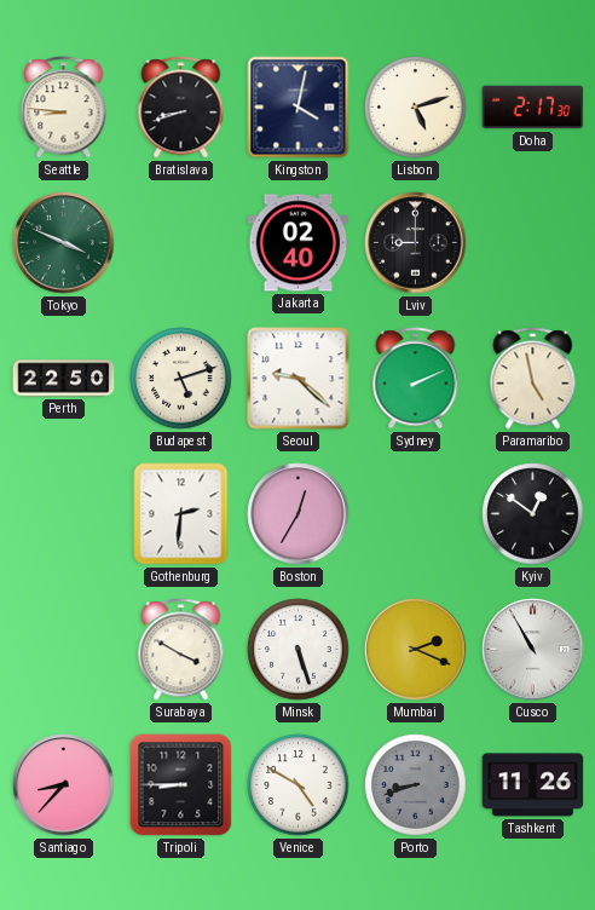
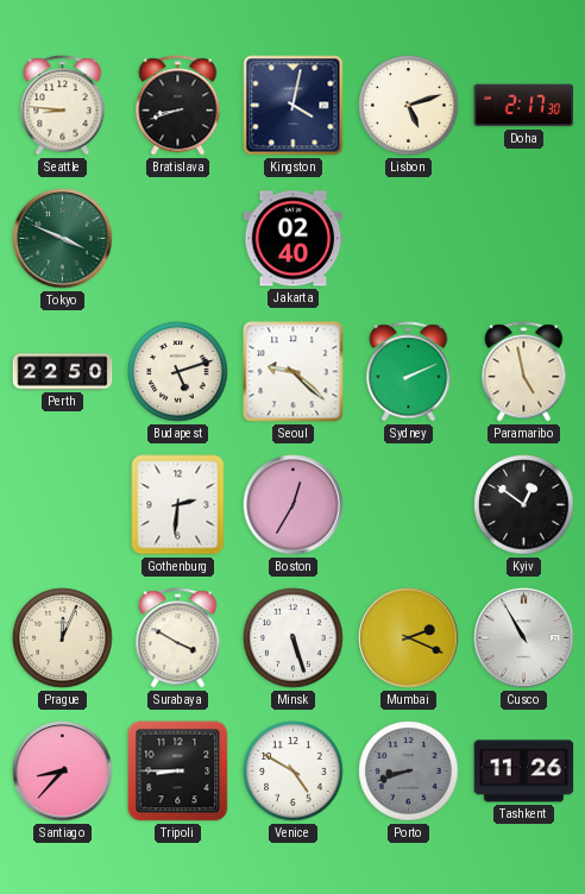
Lviv: 9:00 -> none (416, 243)
Prague: none -> 12:04 (63, 638)
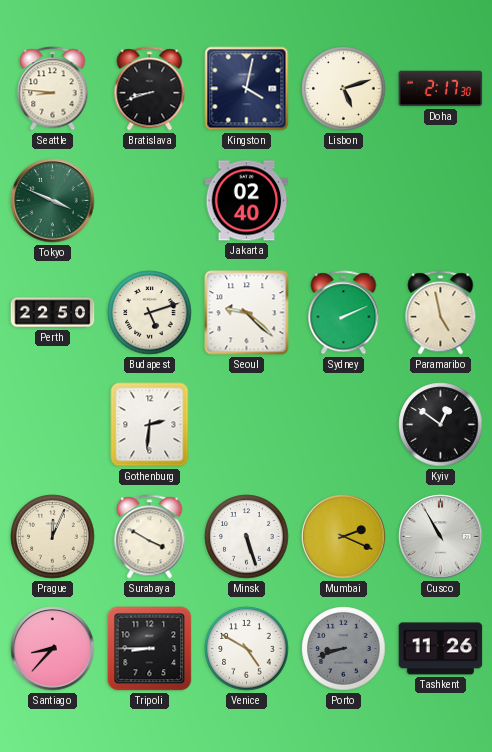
Boston: 12:35 -> none (294, 505)
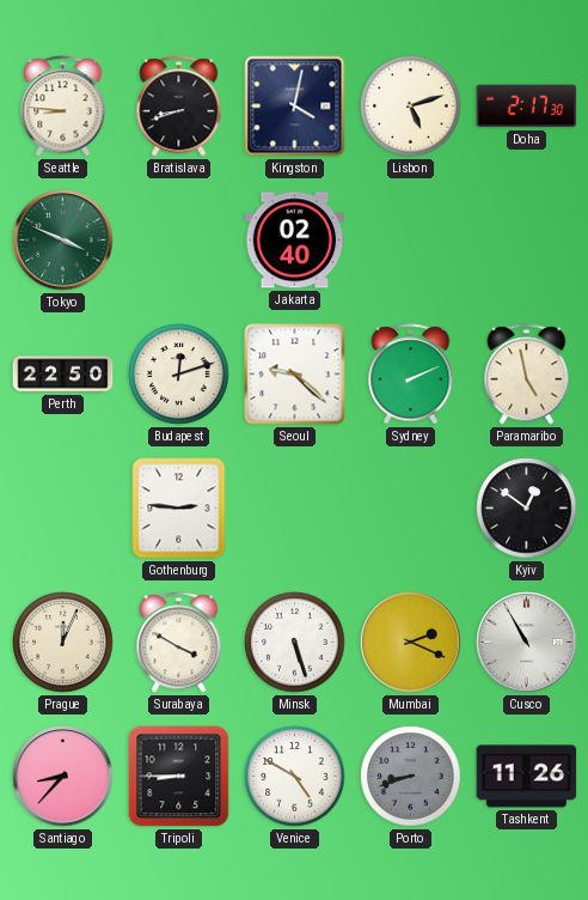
Budapest: 5:12 -> 12:12 (179, 375)
Gothenburg: 2:31 -> 2:46 (179, 509)
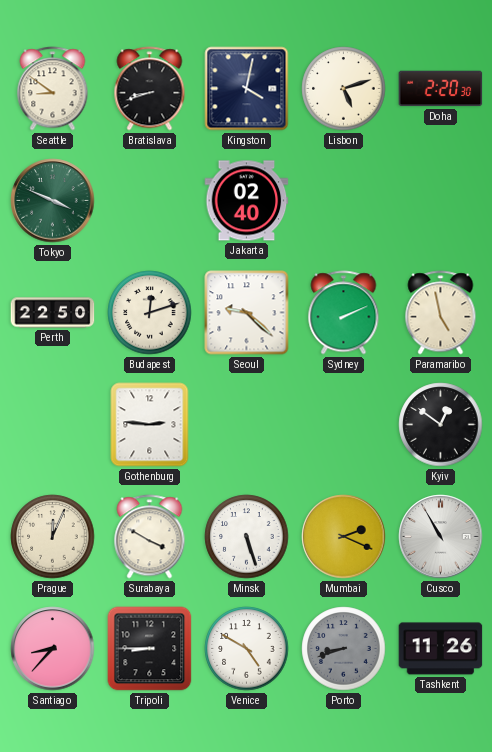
Seattle: 8:46 -> 8:51 (53, 89)
Doha: 2:17 -> 2:20 (441, 89)
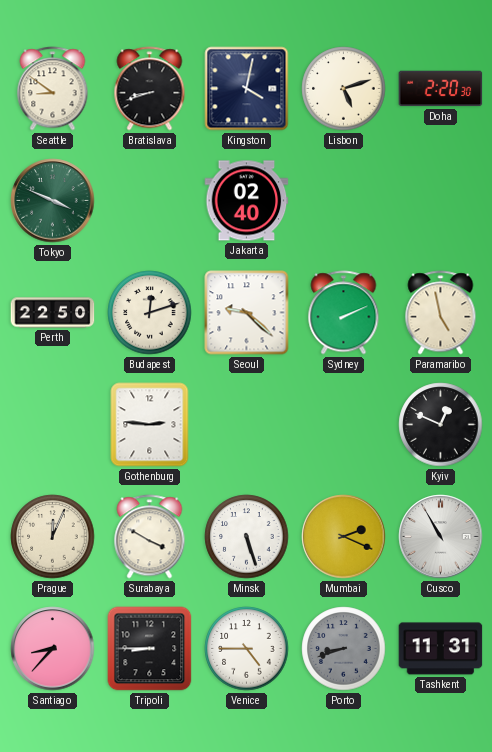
Kyiv: 12:51 -> 12:49 (441, 425)
Venice: 4:50 -> 4:45 (247, 649)
Tashkent: 11:26 -> 11:31 (441, 649)
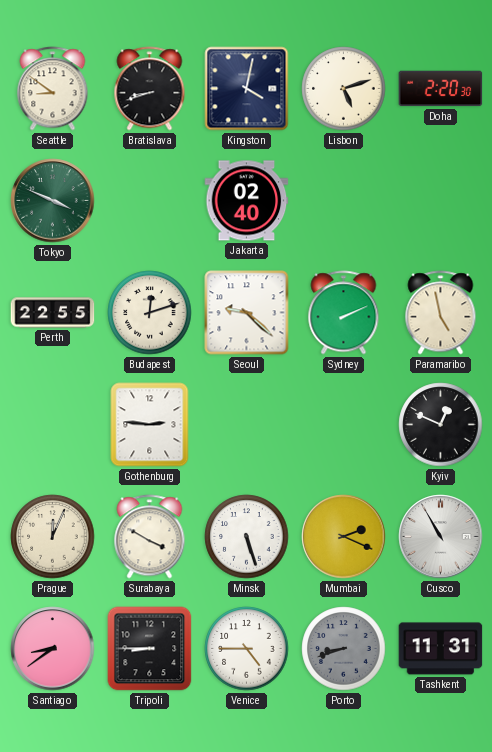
Perth: 22:50 -> 22:55 (53, 313)
Santiago: 8:37 -> 8:39 (53, 649)
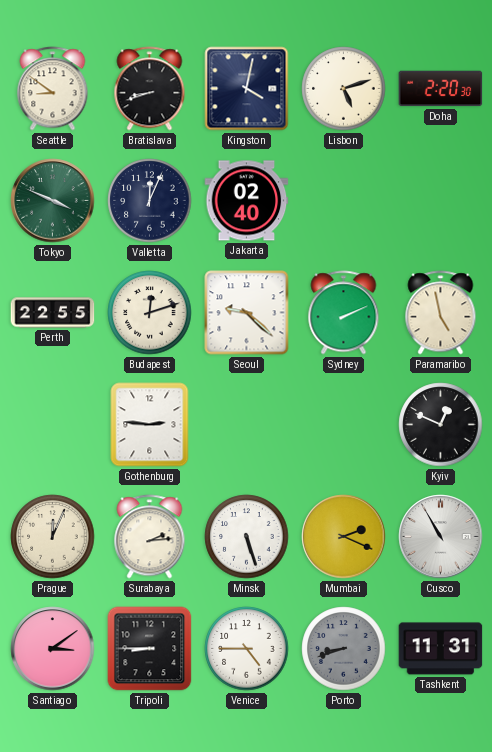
Valletta: none -> 12:04 (150, 201)
Surabaya: 3:50 -> 2:14 (150, 537)
Santiago: 8:39 -> 3:09 (53, 649)
